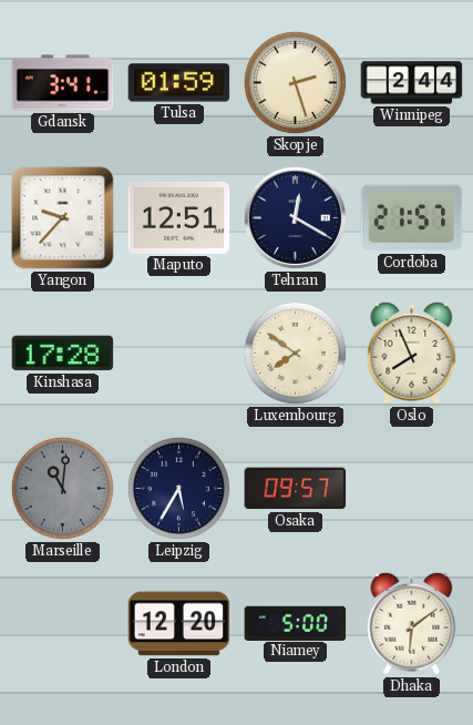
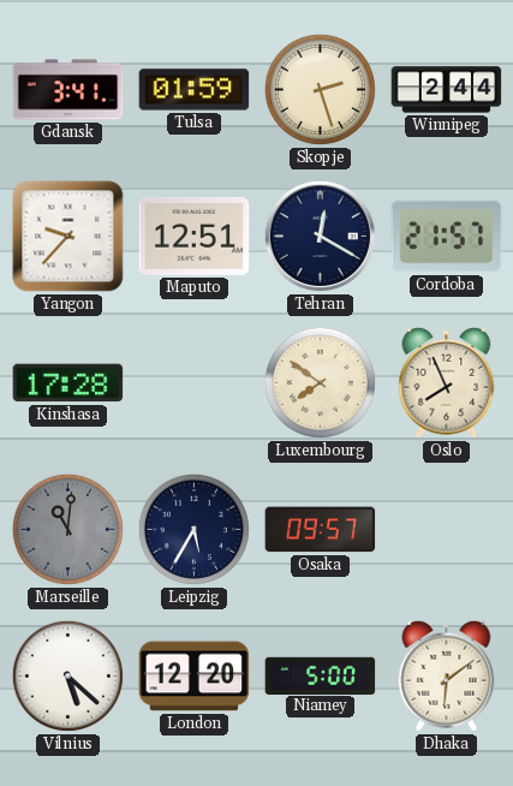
Vilnius: none -> 5:22 (67, 675)
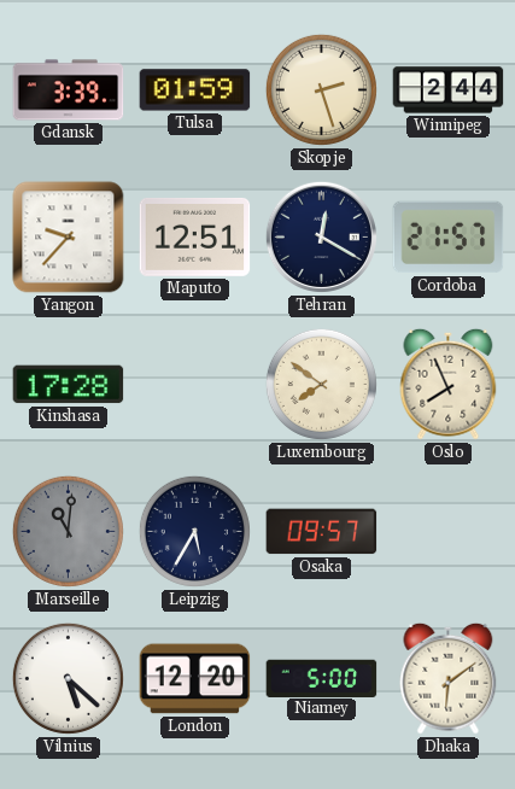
Gdansk: 3:41 -> 3:39 (69, 90)
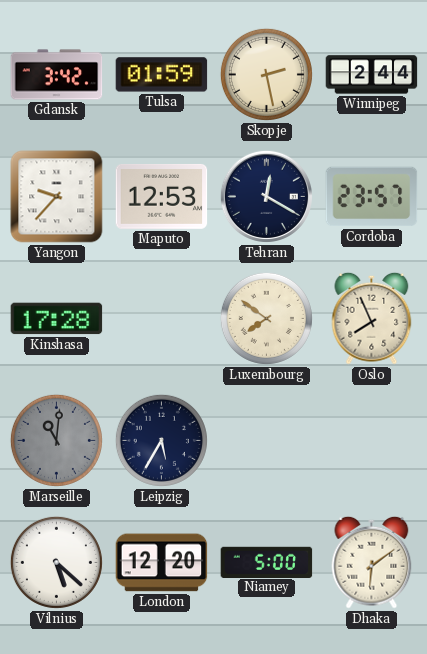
Gdansk: 3:39 -> 3:42 (57, 75)
Skopje: 2:27 -> 2:28 (266, 74)
Maputo: 12:51 -> 12:53 (162, 196)
Cordoba: 21:57 -> 23:57 (372, 197)
Osaka: 09:57 -> none (322, 532)
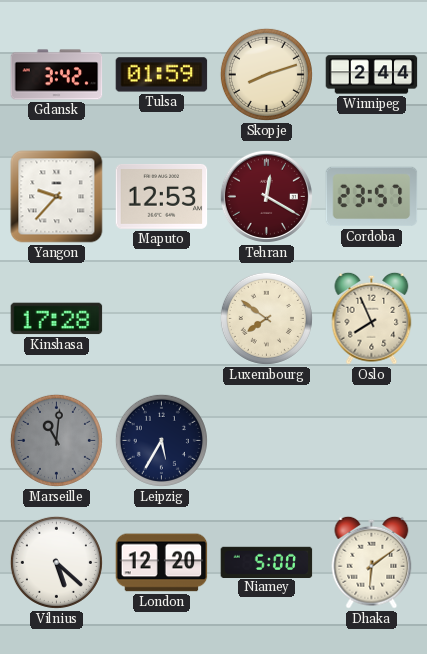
Skopje: 2:28 -> 8:12 (266, 74)
Tehran dial: navy -> burgundy (266, 196)
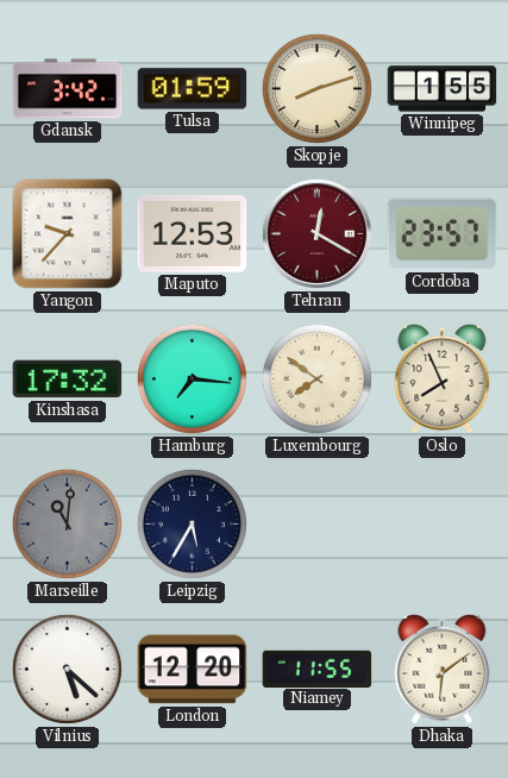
Winnipeg: 2:44 -> 1:55 (443, 89)
Kinshasa: 17:28 -> 17:32 (68, 379)
Hamburg: none -> 7:16 (192, 378)
Niamey: 5:00 -> 11:55 (318, 669)
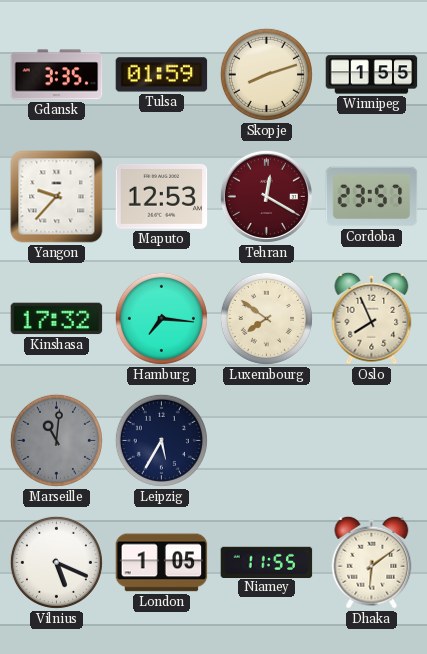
Gdansk: 3:42 -> 3:35 (57, 75)
Vilnius: 5:22 -> 5:19 (56, 562)
London: 12:20 -> 1:05 (162, 563)
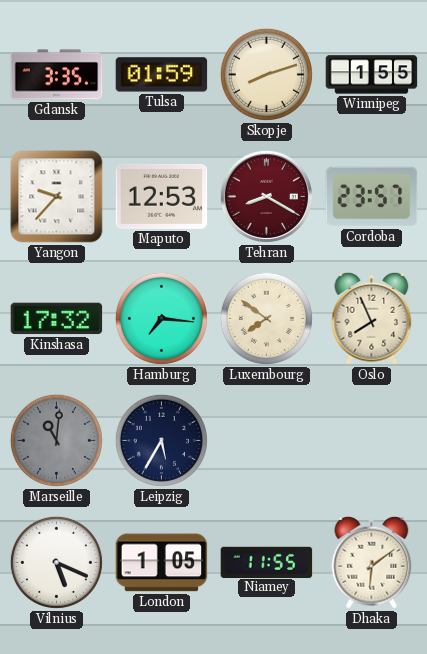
Tehran: 12:20 -> 8:20 (266, 196)
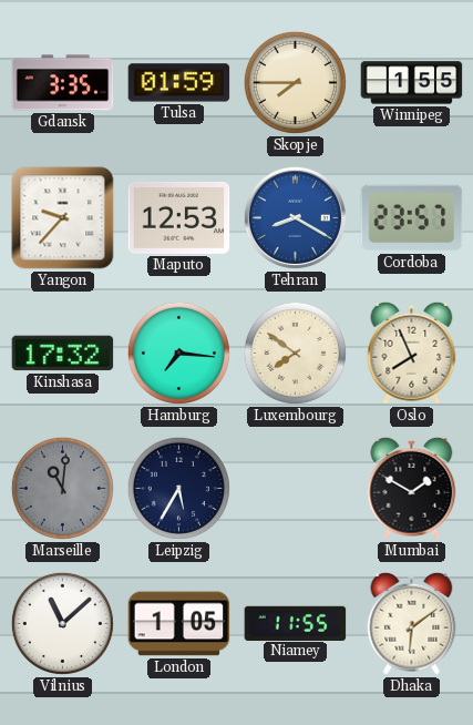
Skopje: 8:12 -> 7:45 (295, 82)
Tehran dial: burgundy -> blue (295, 217)
Mumbai: none -> 1:50 (412, 488)
Vilnius: 5:19 -> 11:08 (62, 623)
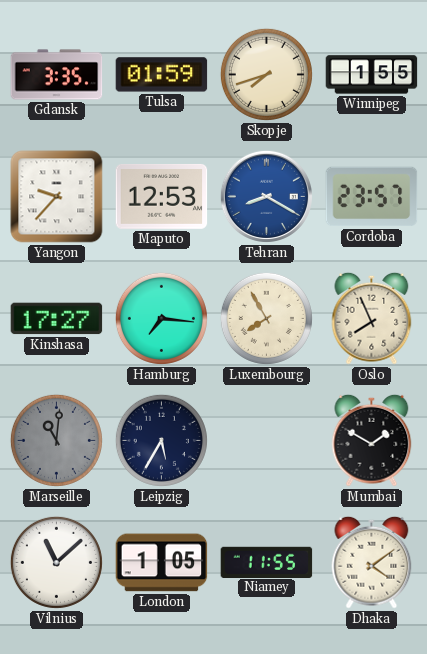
Skopje: 7:45 -> 7:42 (266, 74)
Kinshasa: 17:32 -> 17:27 (57, 319)
Luxembourg: 7:51 -> 7:55 (266, 318)
Dhaka: 6:09 -> 4:09 (372, 562)
